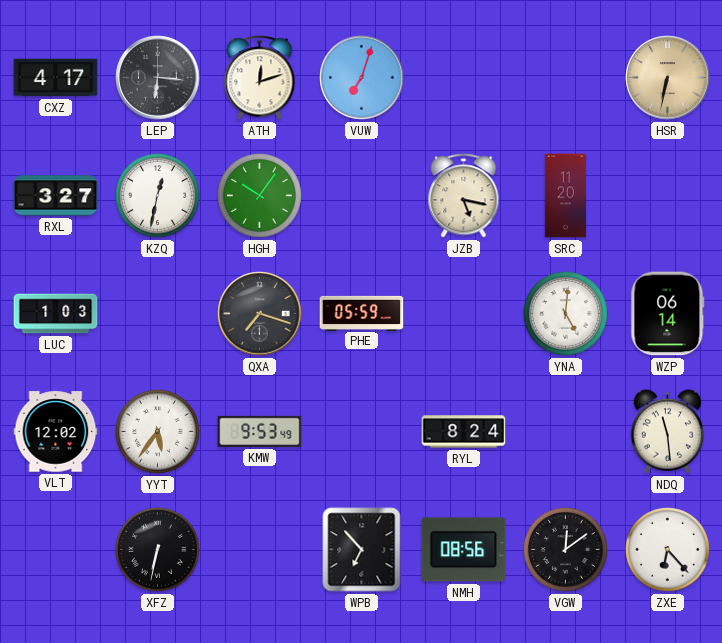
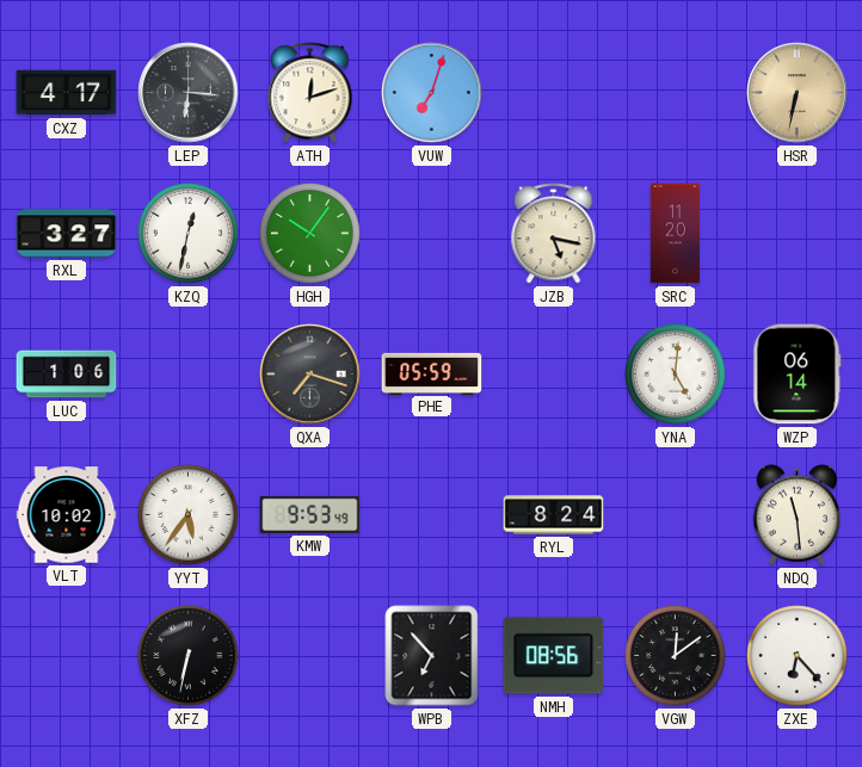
LUC: 1:03 -> 1:06 (67, 375)
VLT: 12:02 -> 10:02 (67, 515)
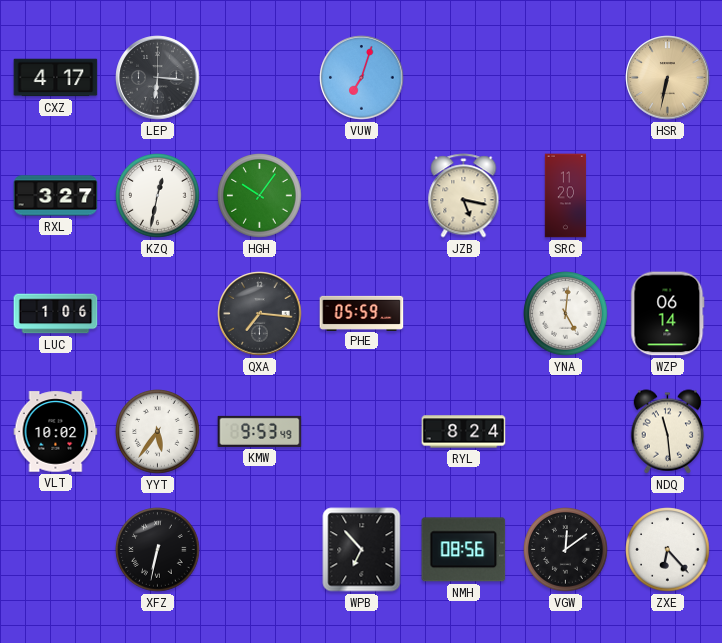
ATH: 12:12 -> none (310, 93)
QXA: 7:18 -> 7:16 (260, 314)
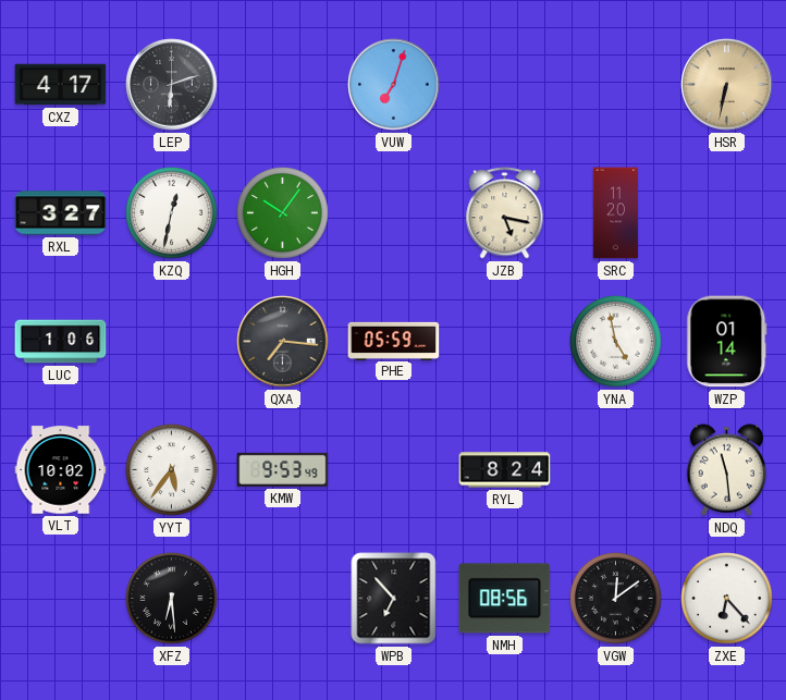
LEP: 6:16 -> 6:12 (172, 85)
YNA: 5:01 -> 4:58 (616, 342)
WZP: 06:14 -> 01:14 (727, 342)
XFZ: 6:32 -> 6:29 (172, 599)
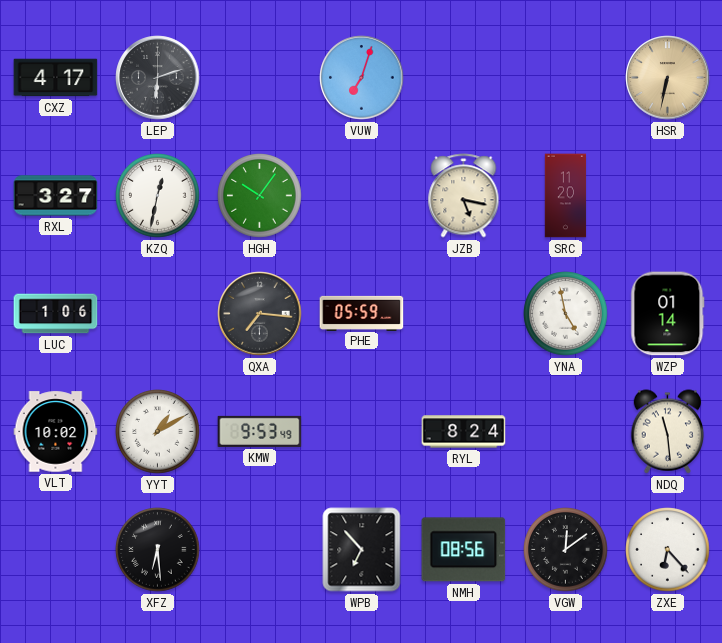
YYT: 5:36 -> 1:10 (158, 432)
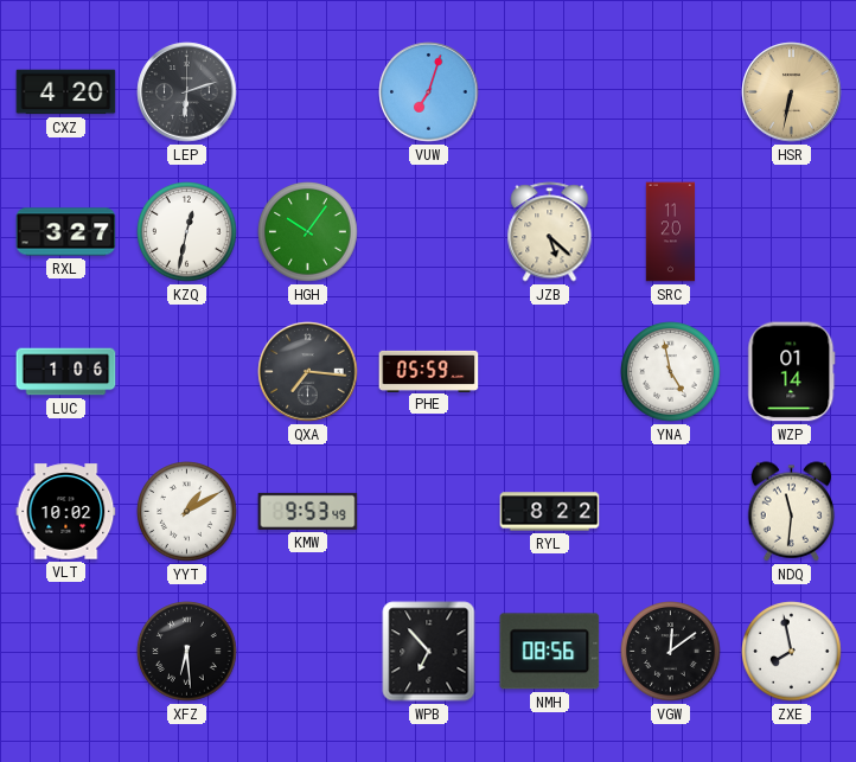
CXZ: 4:17 -> 4:20 (66, 92)
JZB: 5:17 -> 5:22 (550, 232)
RYL: 8:24 -> 8:22 (550, 512)
NDQ: 11:29 -> 11:31 (792, 512)
ZXE: 6:23 -> 7:58 (792, 652)
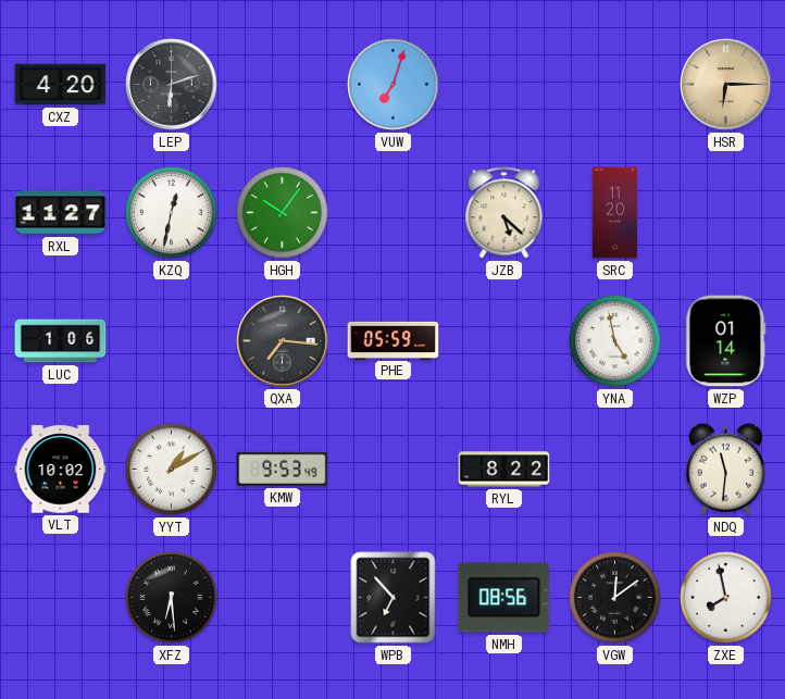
HSR: 6:32 -> 6:15 (726, 85)
RXL: 3:27 -> 11:27 (61, 213)
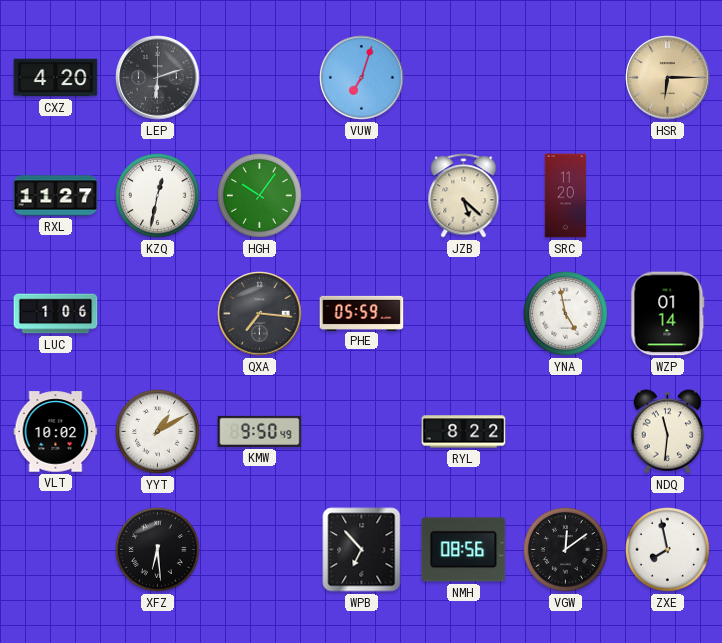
KMW: 9:53 -> 9:50 (260, 431)
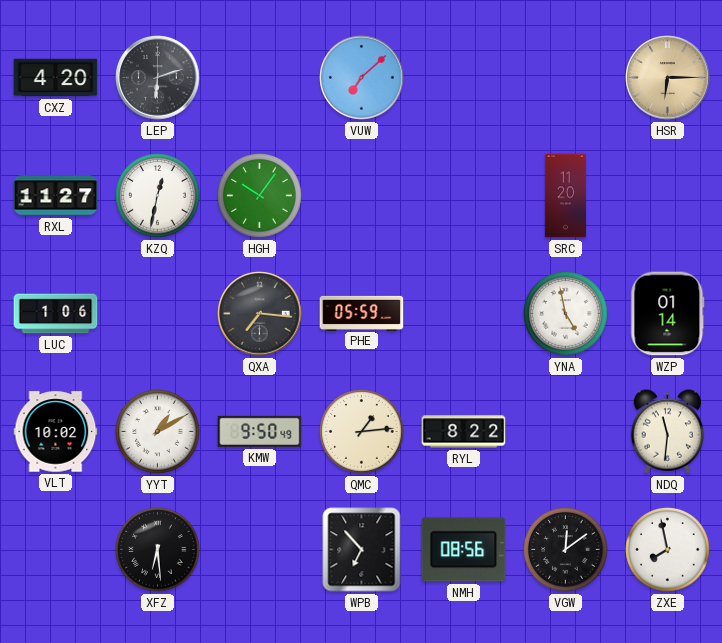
VUW: 7:03 -> 7:08 (362, 78)
JZB: 5:22 -> none (464, 196)
QMC: none -> 1:14 (362, 432)
